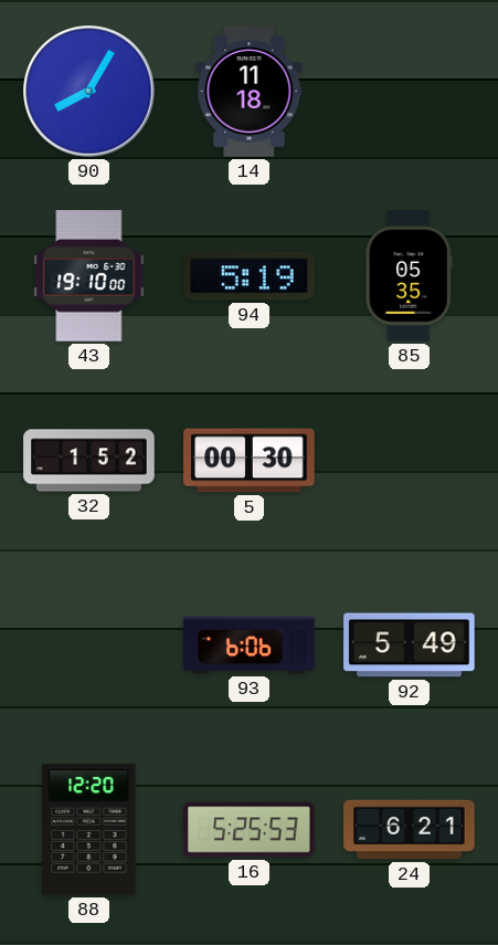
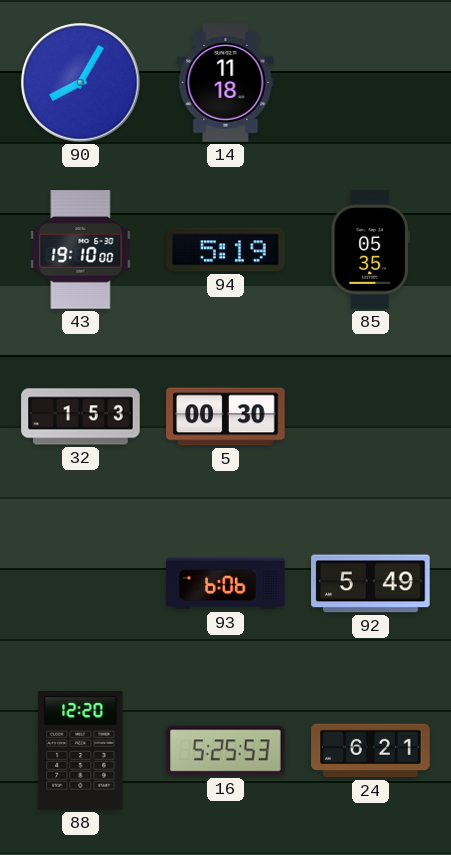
32: 1:52 -> 1:53 (81, 417)
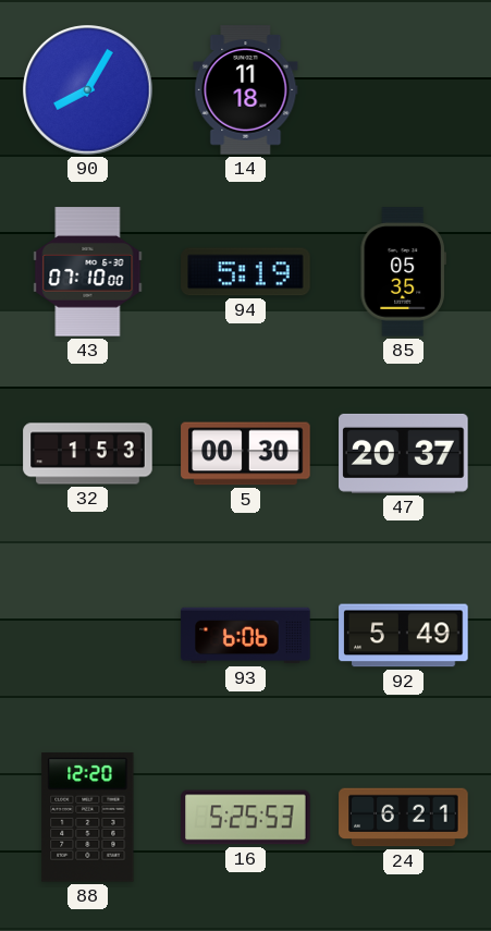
43: 19:10 -> 07:10 (88, 272)
47: none -> 20:37 (404, 453)
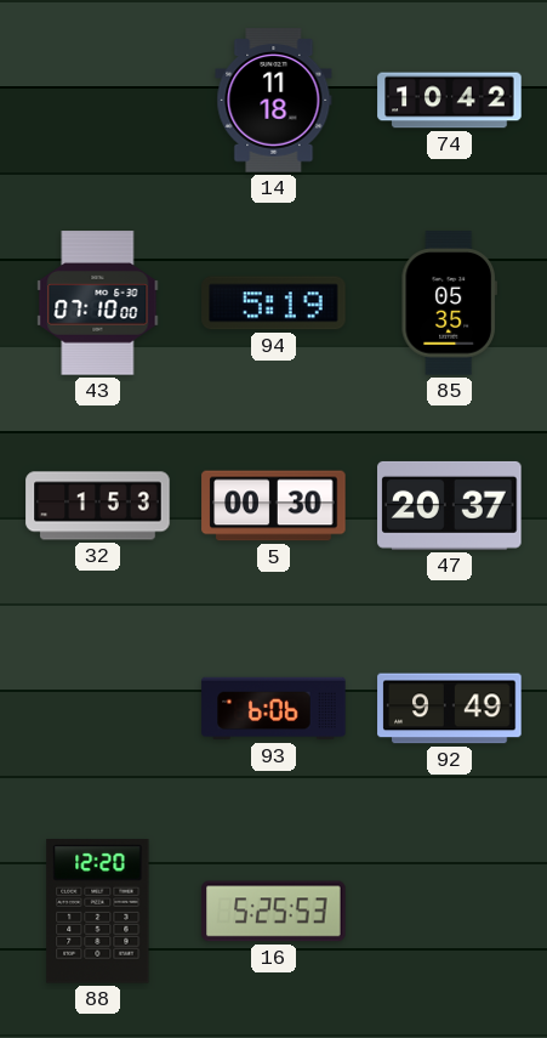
90: 8:05 -> none (88, 90)
74: none -> 10:42 (450, 101)
92: 5:49 -> 9:49 (450, 709)
24: 6:21 -> none (404, 818)
